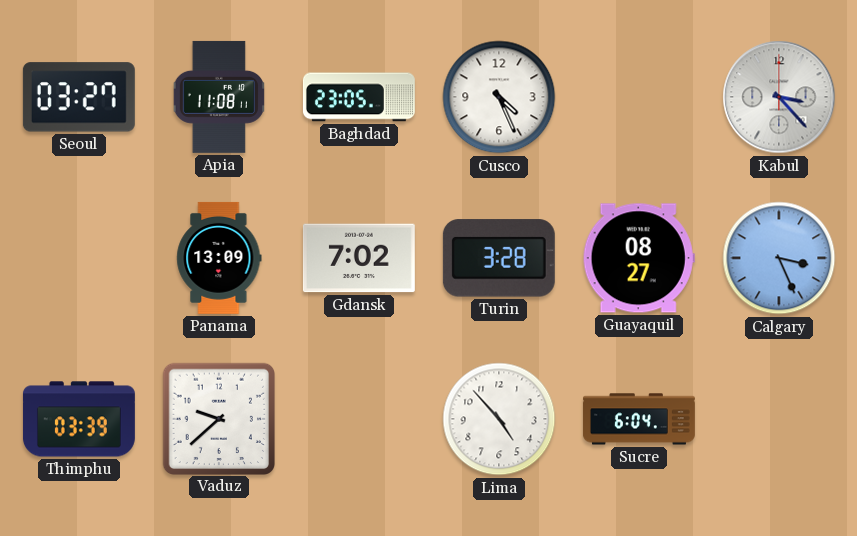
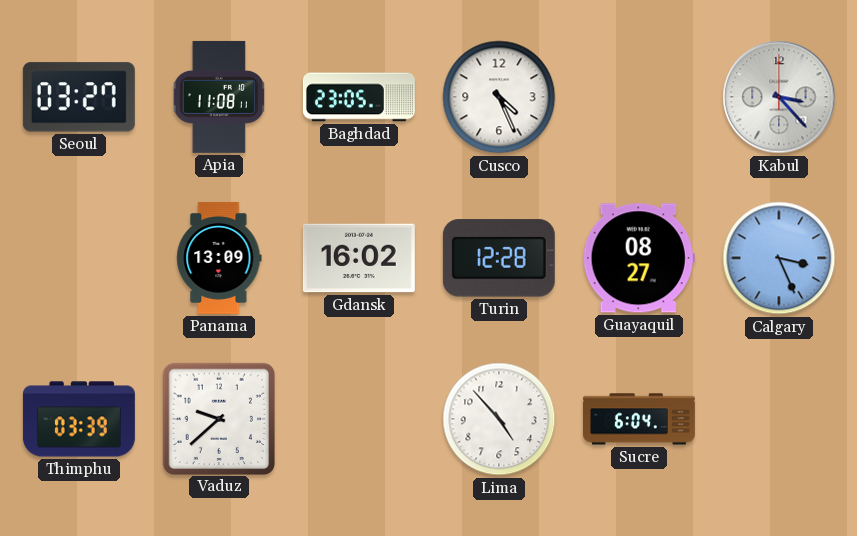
Gdansk: 7:02 -> 16:02 (359, 258)
Turin: 3:28 -> 12:28 (499, 258)
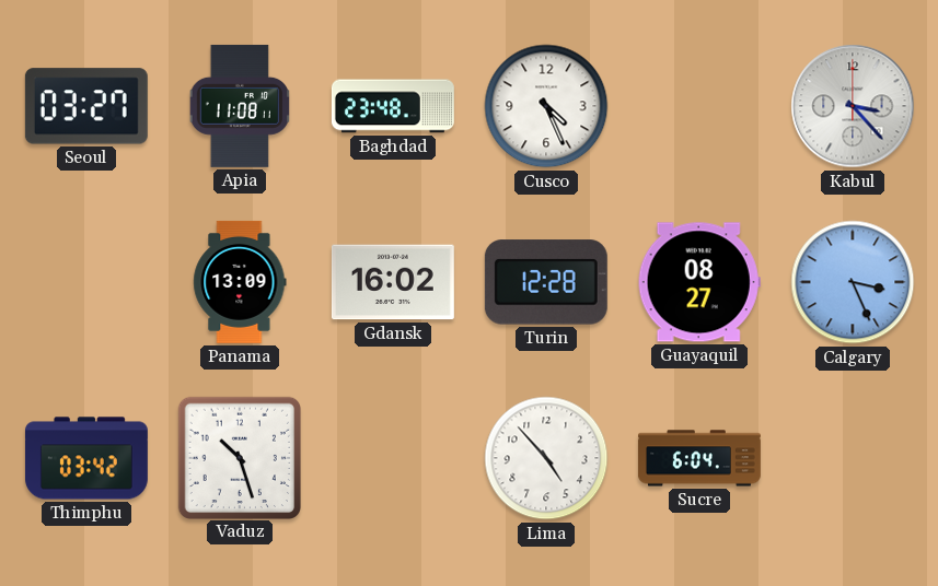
Baghdad: 23:05 -> 23:48 (393, 106)
Thimphu: 03:39 -> 03:42 (86, 458)
Vaduz: 9:38 -> 10:27 (239, 457)
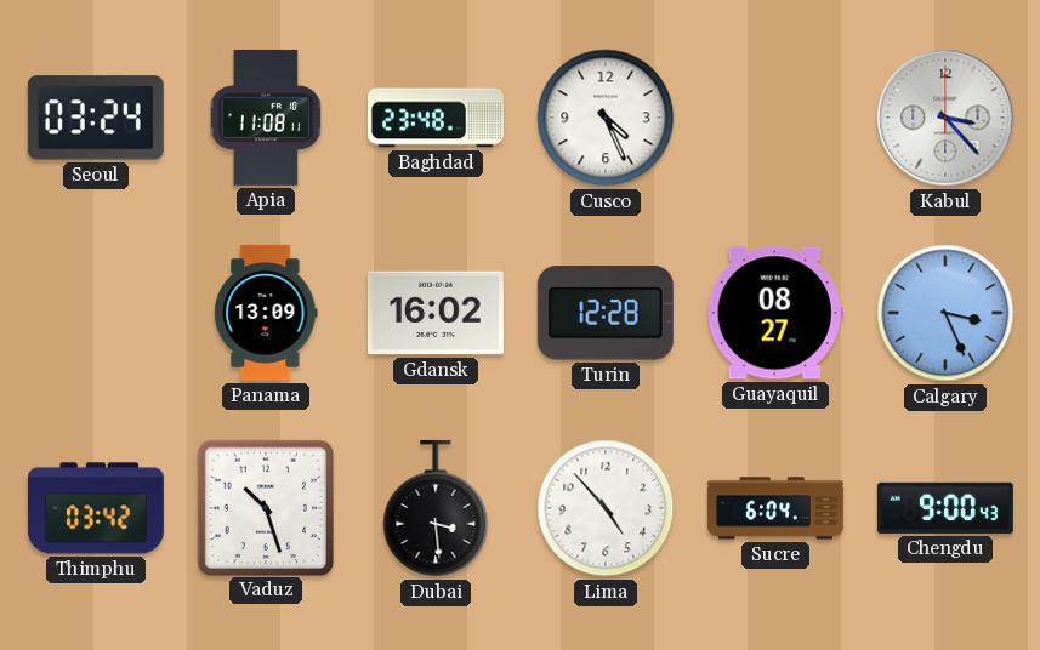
Seoul: 03:27 -> 03:24 (96, 118)
Dubai: none -> 3:29 (436, 508)
Chengdu: none -> 9:00 (945, 508)
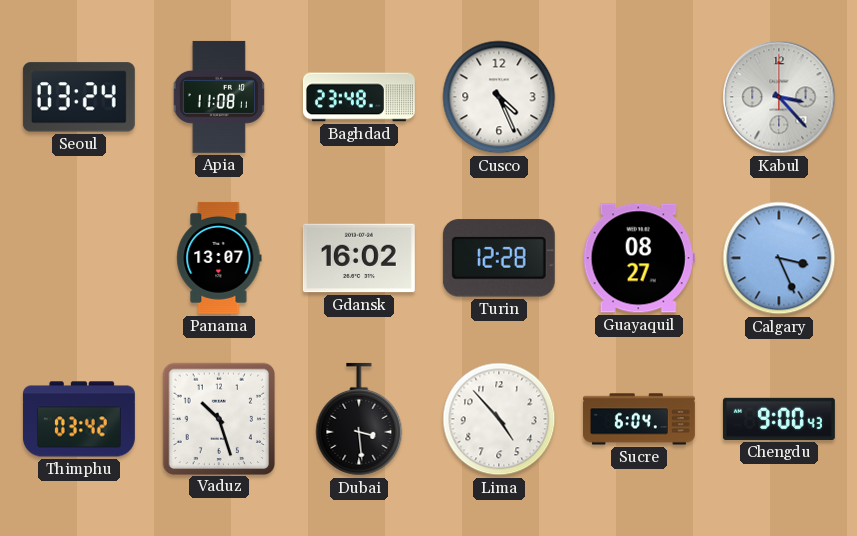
Panama: 13:09 -> 13:07 (219, 258)
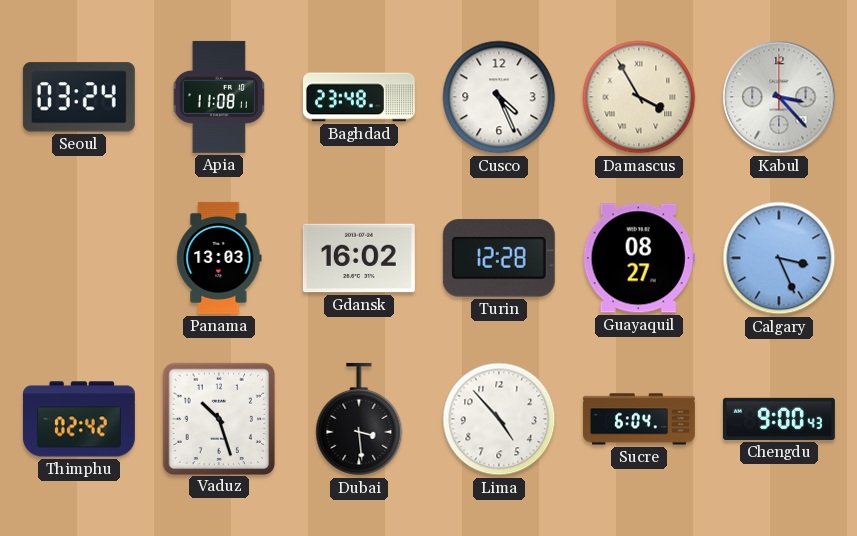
Damascus: none -> 3:55 (639, 97)
Panama: 13:07 -> 13:03 (219, 258)
Thimphu: 03:42 -> 02:42 (79, 419)
